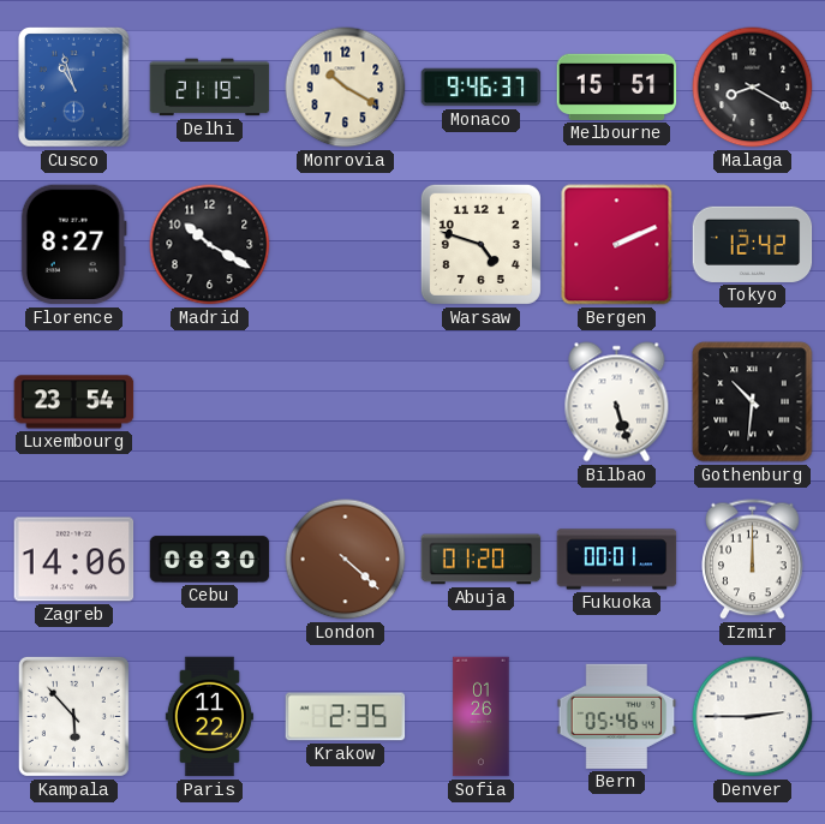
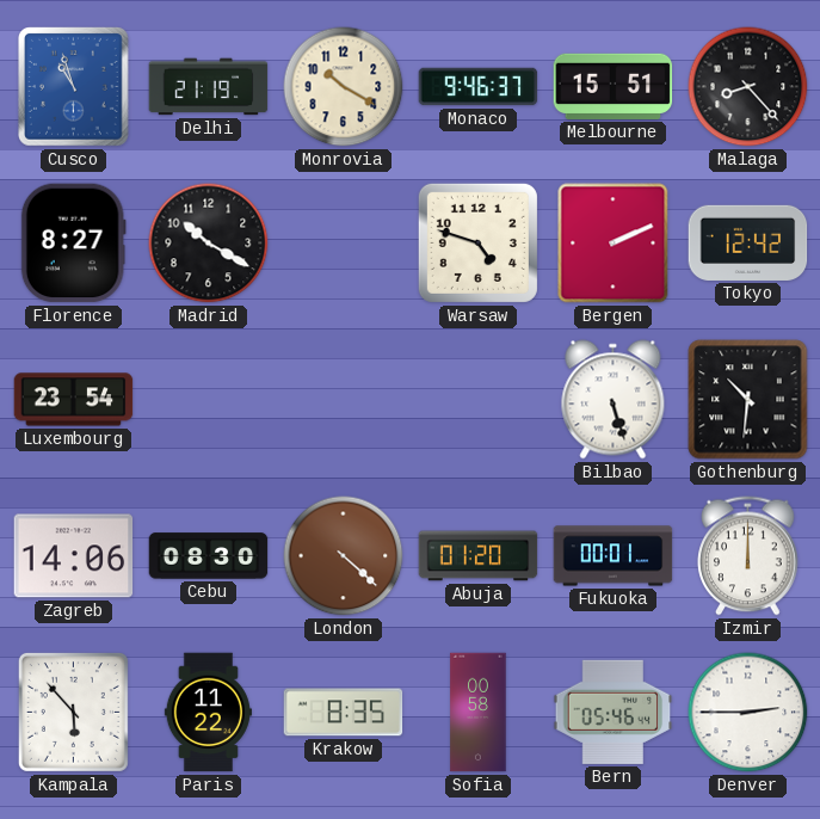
Malaga: 8:20 -> 8:23 (748, 87)
Krakow: 2:35 -> 8:35 (344, 713)
Sofia: 01:26 -> 00:58 (479, 713)
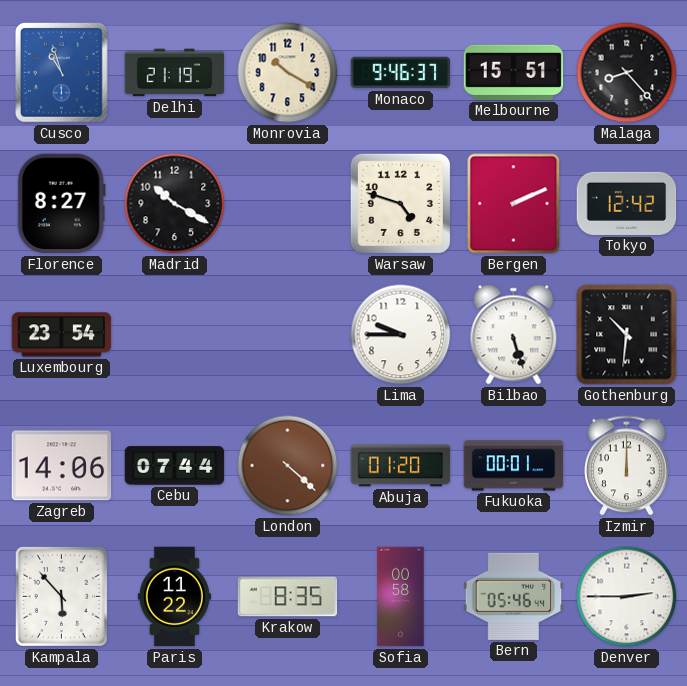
Lima: none -> 9:45 (401, 335)
Cebu: 08:30 -> 07:44 (175, 466)
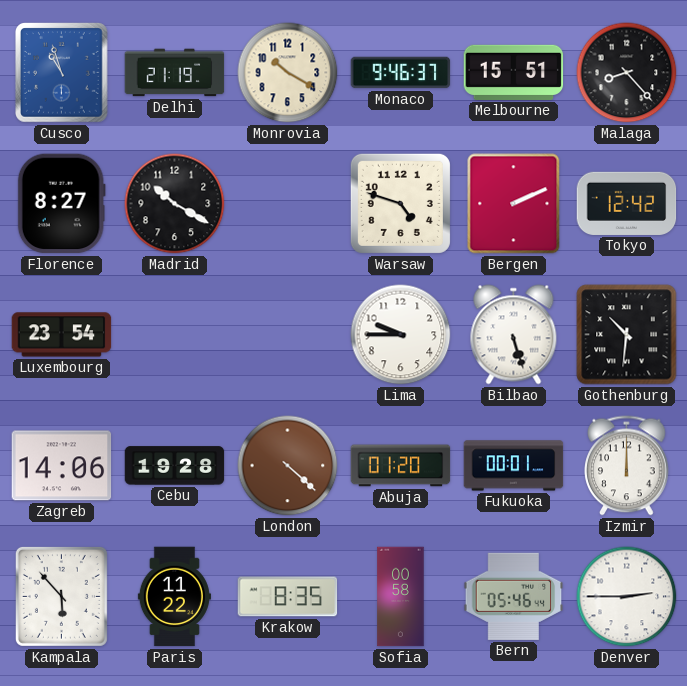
Cebu: 07:44 -> 19:28 (175, 466)
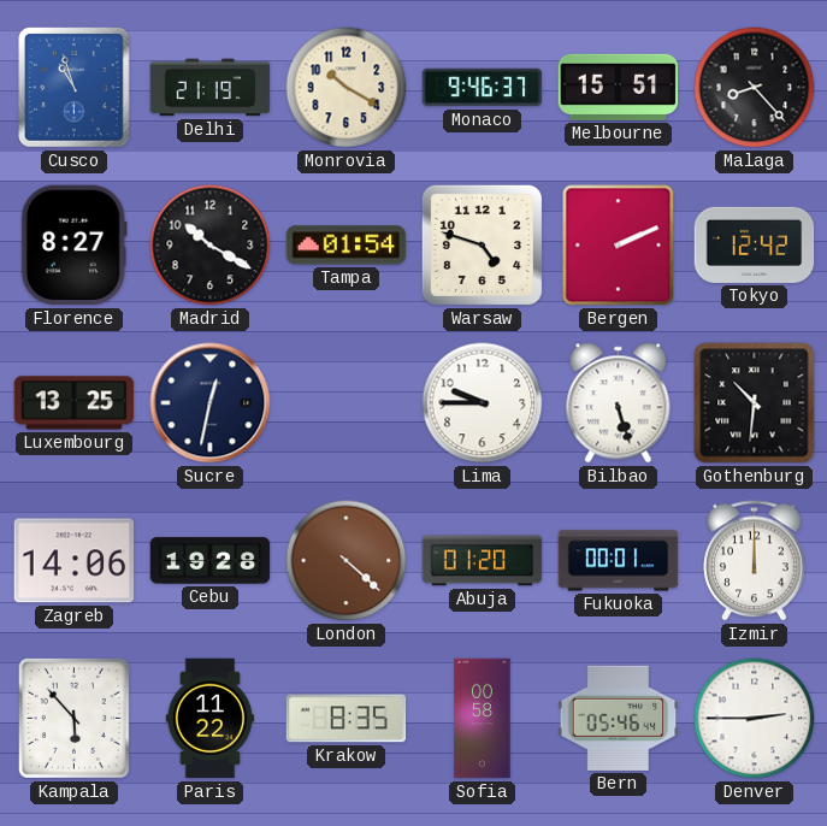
Tampa: none -> 01:54 (347, 246)
Luxembourg: 23:54 -> 13:25 (75, 403)
Sucre: none -> 12:32 (211, 403)
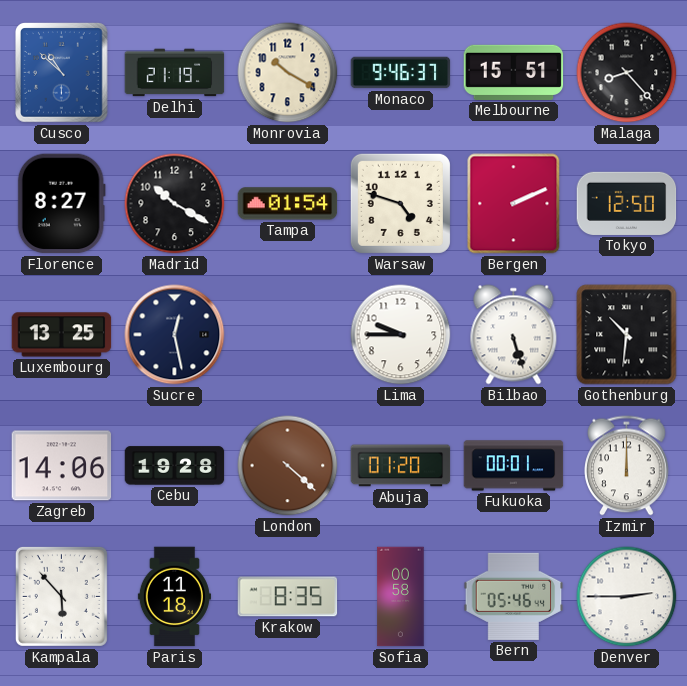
Cusco: 10:57 -> 10:52 (62, 73)
Tokyo: 12:42 -> 12:50 (627, 203)
Sucre: 12:32 -> 12:28 (175, 335)
Paris: 11:22 -> 11:18 (174, 597)
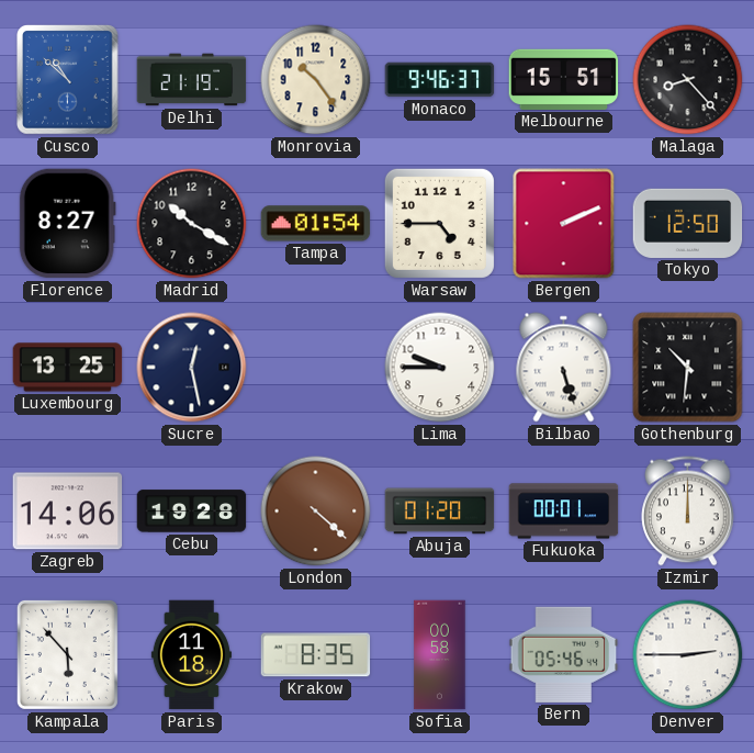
Monrovia: 10:20 -> 10:24 (316, 80)
Warsaw: 4:48 -> 4:45 (439, 223)
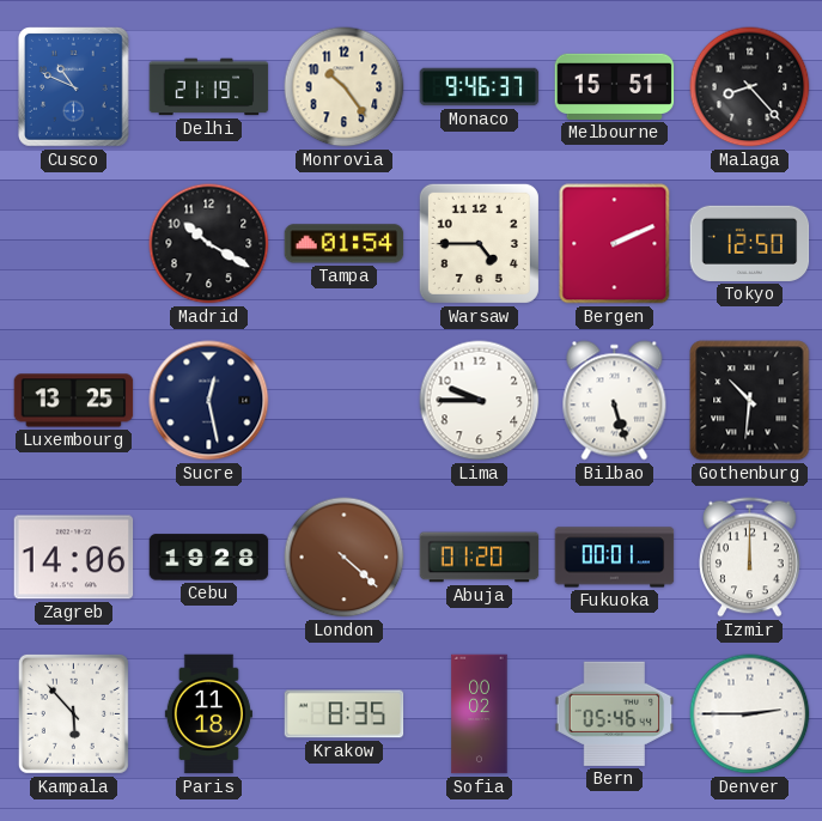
Cusco: 10:52 -> 10:49 (74, 87)
Florence: 8:27 -> none (67, 224)
Sofia: 00:58 -> 00:02 (480, 714)
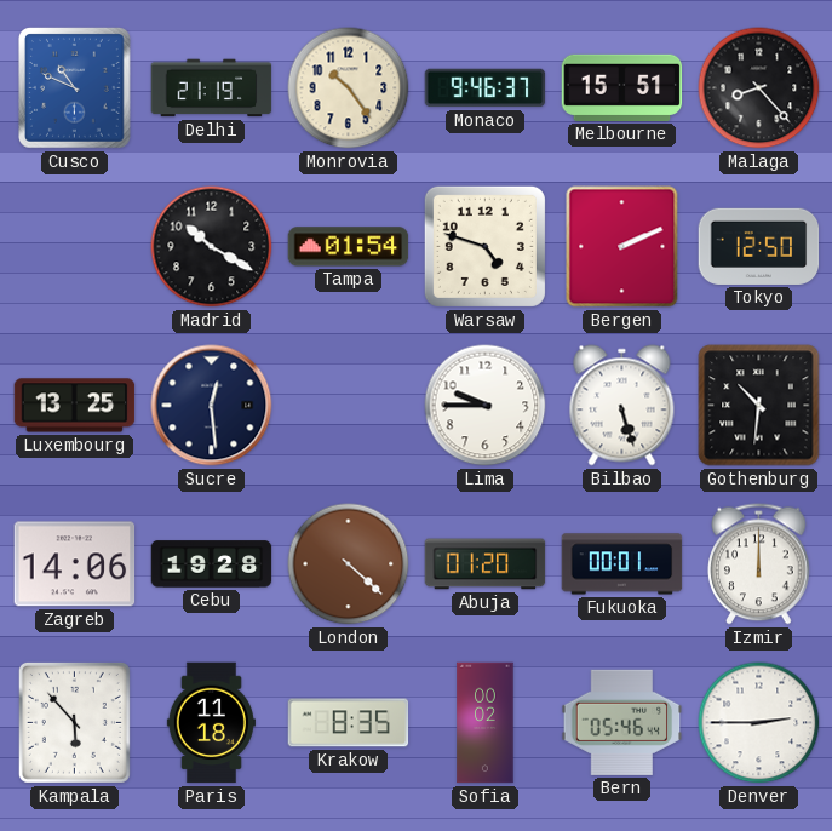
Warsaw: 4:45 -> 4:48 (484, 246)
Sucre: 12:28 -> 12:29 (212, 406)
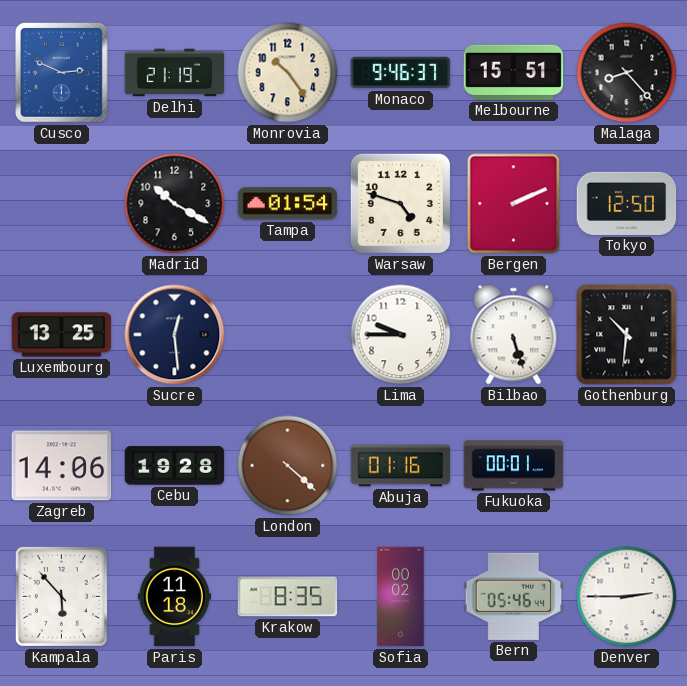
Cusco: 10:49 -> 2:49 (62, 73)
Abuja: 01:20 -> 01:16 (401, 466)
Izmir: 12:00 -> none (759, 564)
